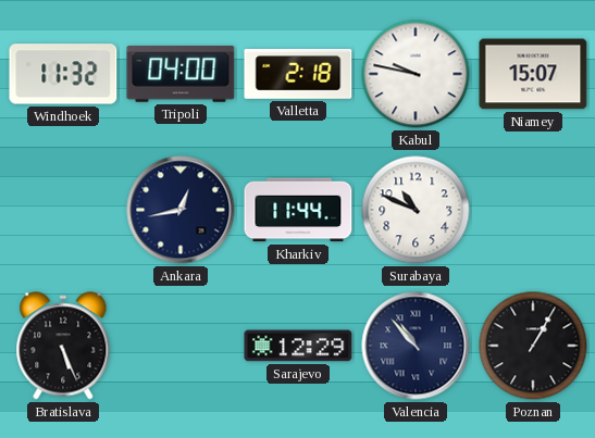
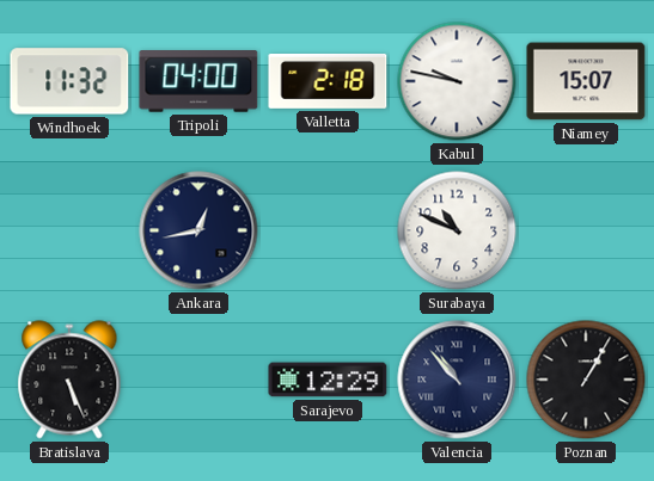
Kharkiv: 11:44 -> none (298, 210)
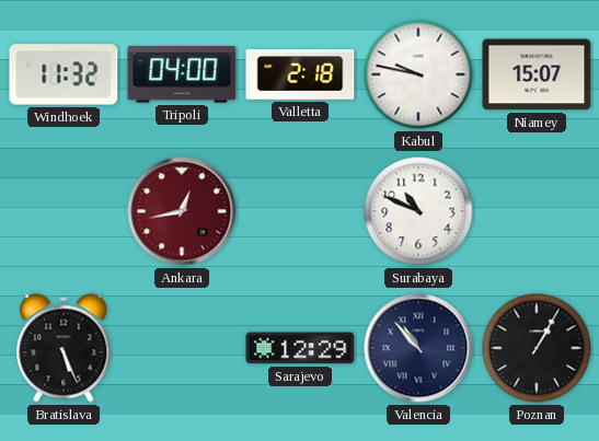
Ankara dial: navy -> burgundy (182, 211)
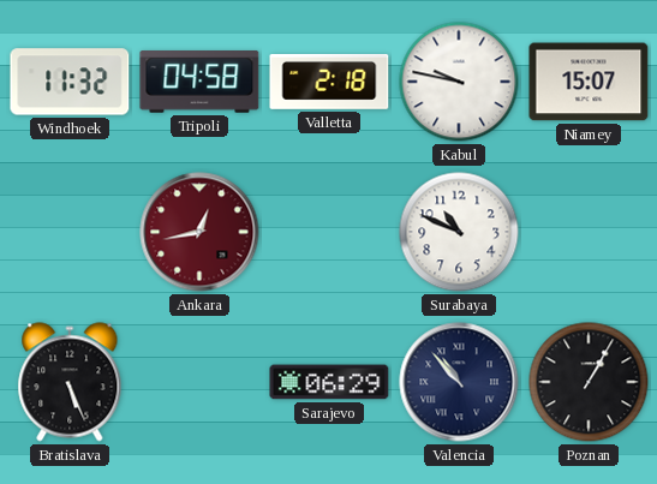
Tripoli: 04:00 -> 04:58 (199, 82)
Sarajevo: 12:29 -> 06:29 (329, 382)
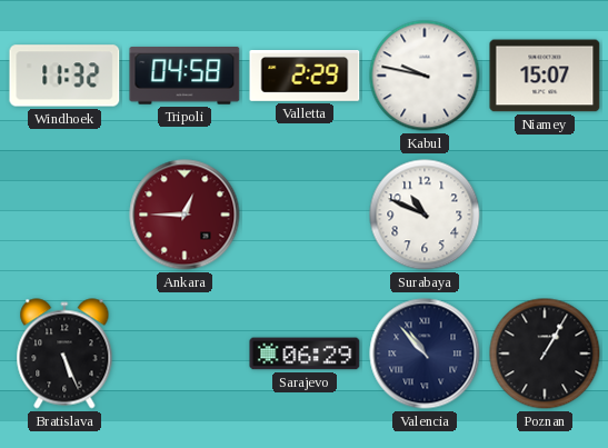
Valletta: 2:18 -> 2:29 (305, 77)
Ankara: 12:43 -> 12:45 (185, 215)
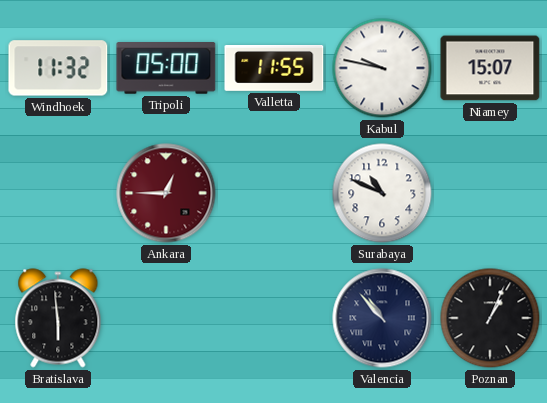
Tripoli: 04:58 -> 05:00 (166, 68)
Valletta: 2:29 -> 11:55 (274, 69)
Bratislava: 5:26 -> 5:59 (58, 318)
Sarajevo: 06:29 -> none (305, 354)
Poznan: 1:05 -> 1:04 (490, 318)
